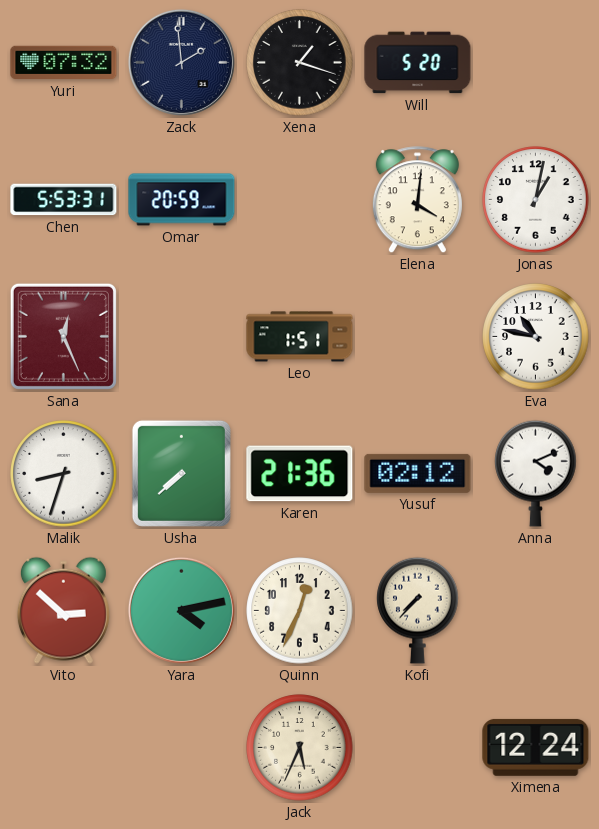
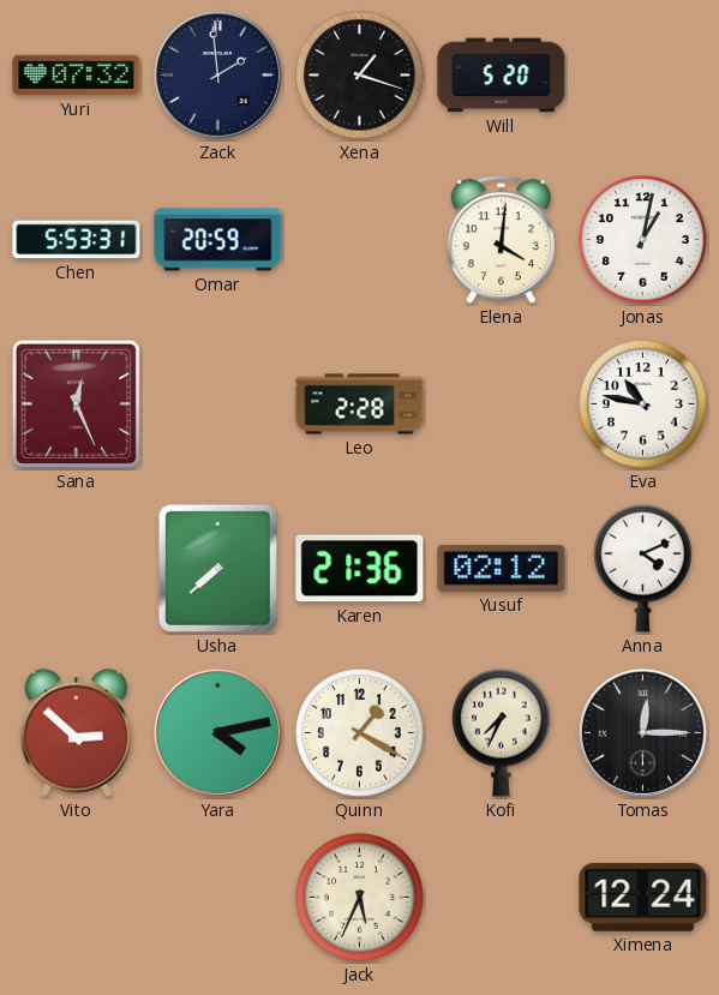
Leo: 1:51 -> 2:28 (360, 404)
Malik: 8:33 -> none (64, 474)
Quinn: 12:34 -> 1:20 (360, 733)
Kofi: 7:37 -> 7:34 (502, 732)
Tomas: none -> 12:15 (642, 732)
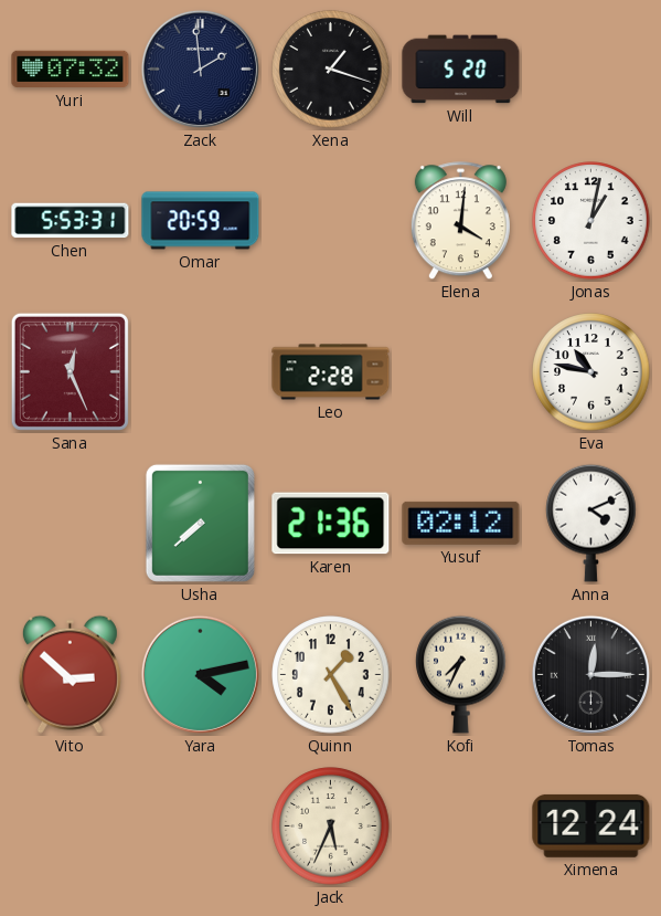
Quinn: 1:20 -> 1:25 (331, 675)
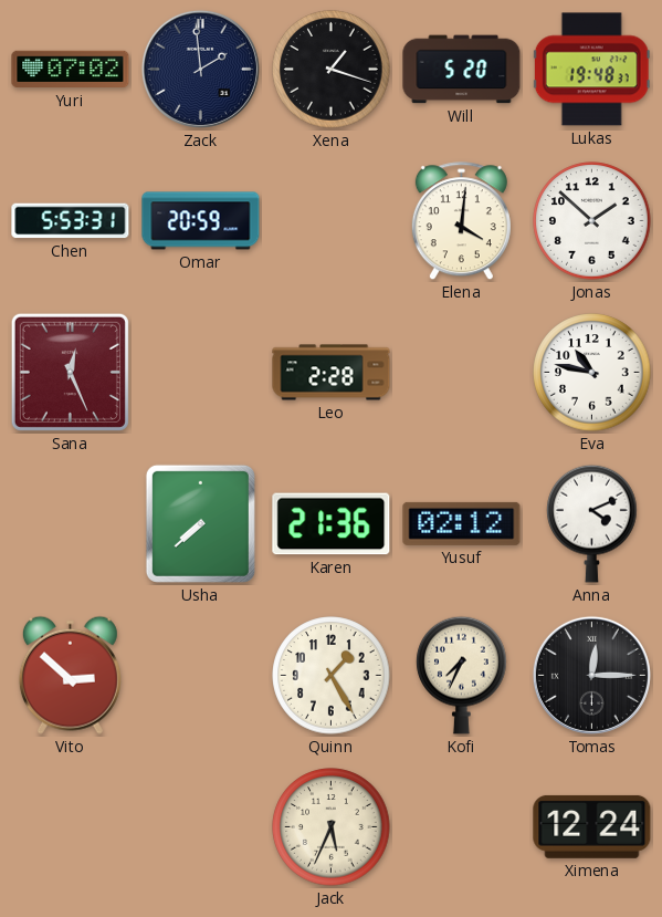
Yuri: 07:32 -> 07:02 (71, 70)
Lukas: none -> 19:48 (591, 70)
Jonas: 1:02 -> 1:52 (592, 221)
Yara: 4:13 -> none (200, 674)
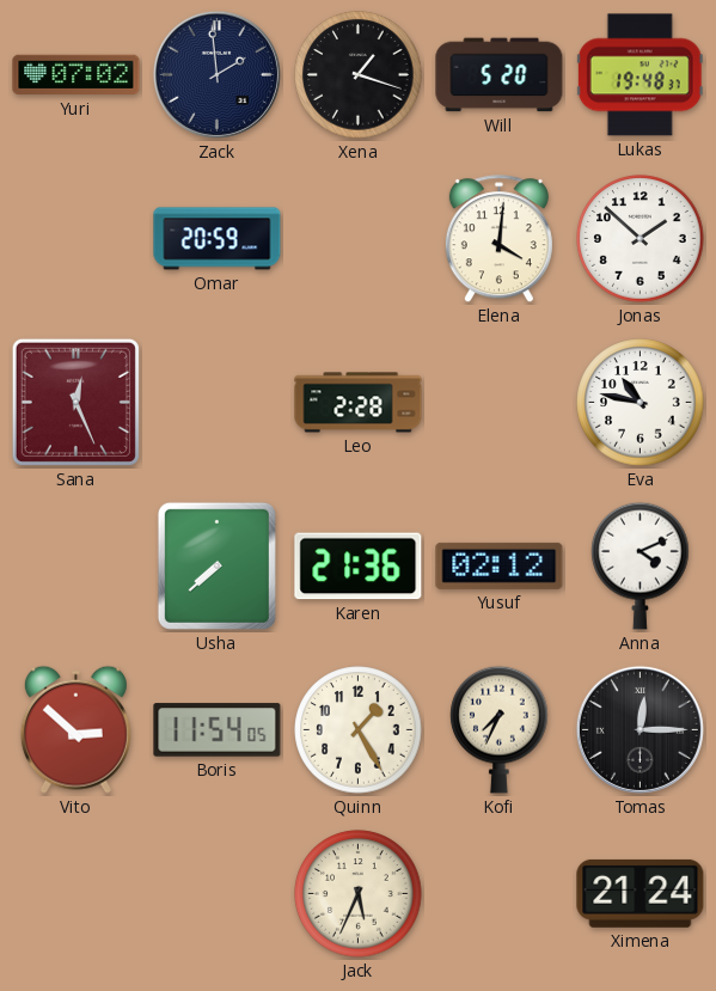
Chen: 5:53 -> none (71, 221)
Boris: none -> 11:54 (218, 730)
Ximena: 12:24 -> 21:24 (641, 893)
